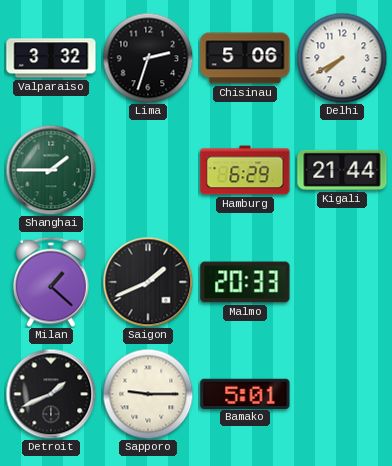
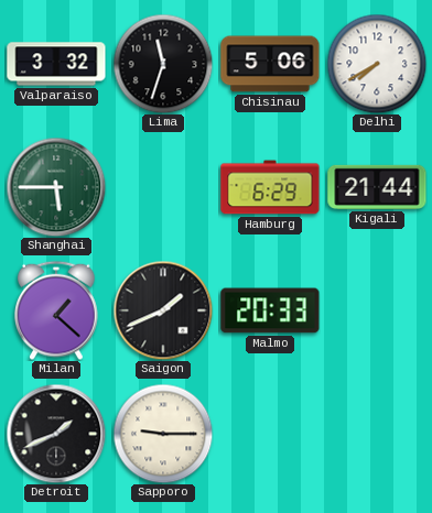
Lima: 2:33 -> 11:33 (163, 64)
Shanghai: 1:45 -> 5:45 (56, 187)
Bamako: 5:01 -> none (245, 393)
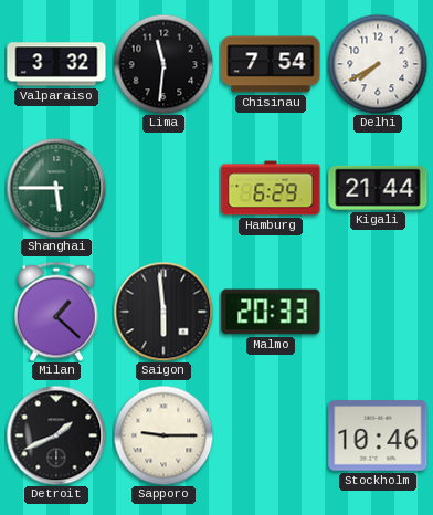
Lima: 11:33 -> 11:31 (163, 64)
Chisinau: 5:06 -> 7:54 (271, 64)
Saigon: 1:41 -> 5:59 (163, 312)
Stockholm: none -> 10:46 (378, 435)
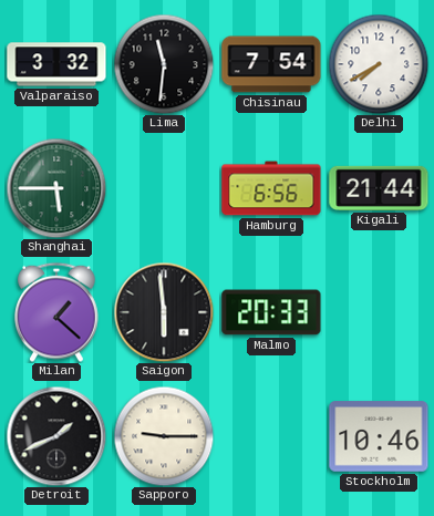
Hamburg: 6:29 -> 6:56 (271, 188)
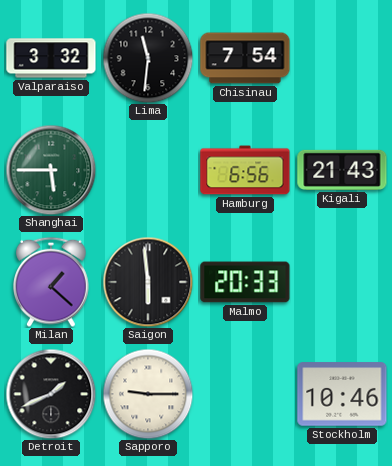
Delhi: 7:40 -> none (379, 64)
Kigali: 21:44 -> 21:43 (342, 170)
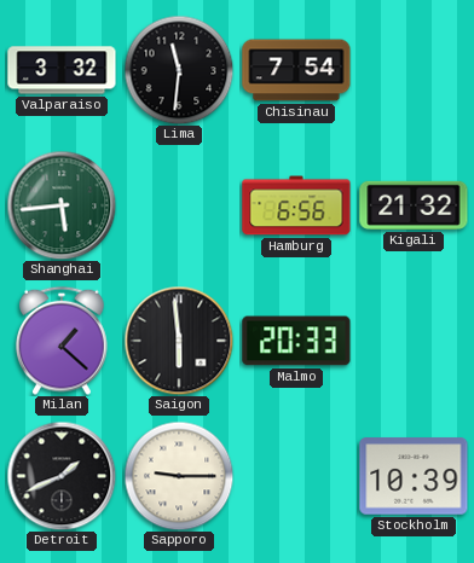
Shanghai: 5:45 -> 5:44 (62, 205)
Kigali: 21:43 -> 21:32 (414, 205)
Stockholm: 10:46 -> 10:39 (414, 476)
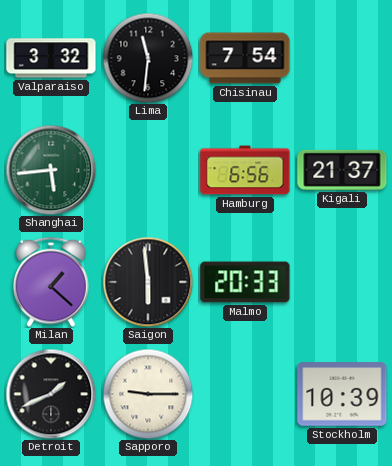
Kigali: 21:32 -> 21:37 (342, 170)
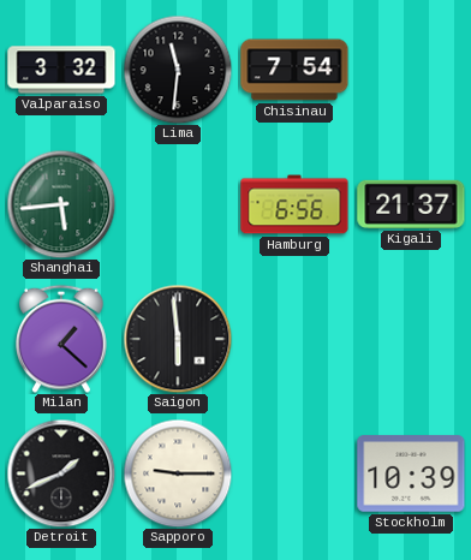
Malmo: 20:33 -> none (245, 282)
